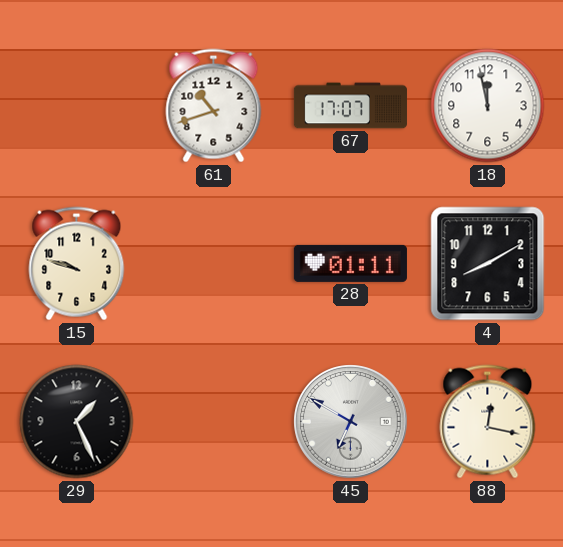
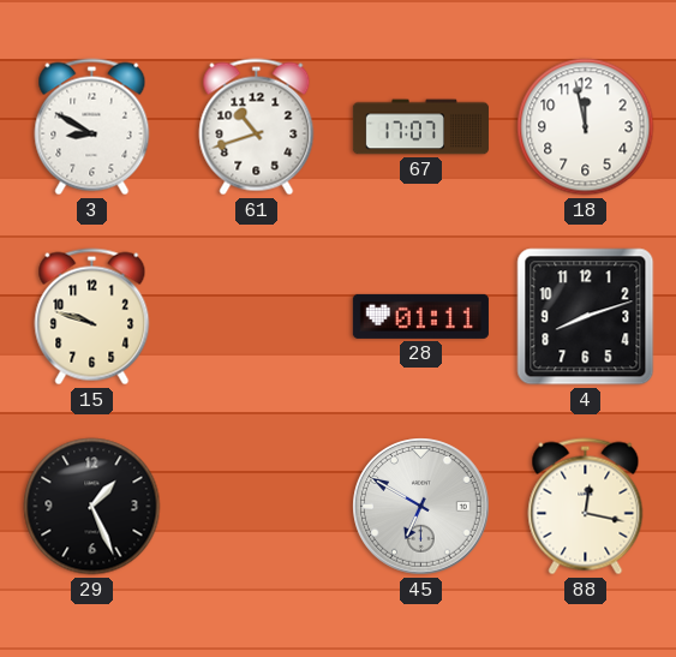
3: none -> 8:50 (92, 127)
4: 8:10 -> 8:12 (586, 317)
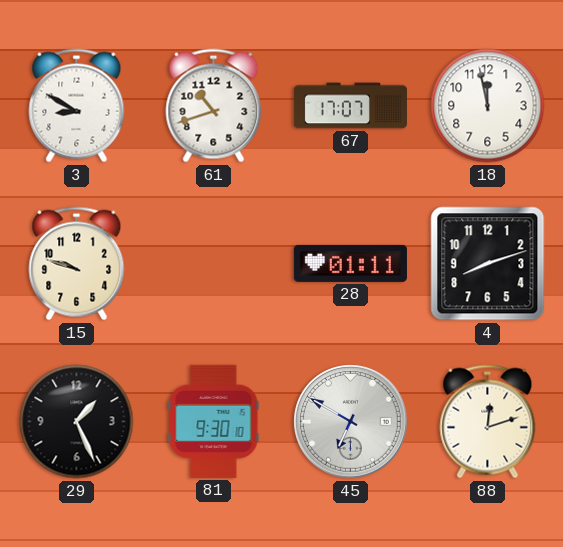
81: none -> 9:30 (214, 421)
88: 12:17 -> 12:12 (488, 422)
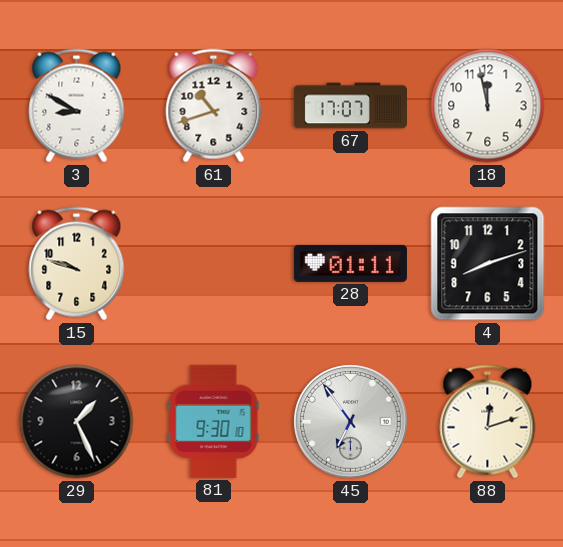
45: 6:50 -> 6:54 (351, 422)
